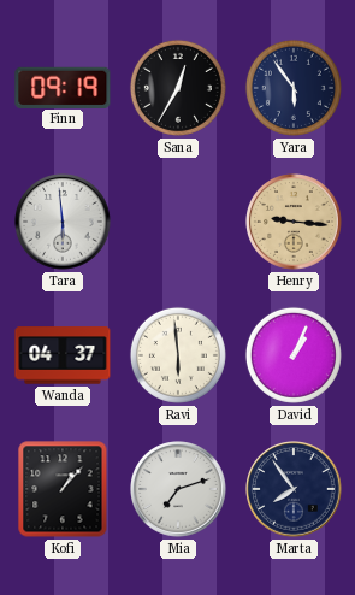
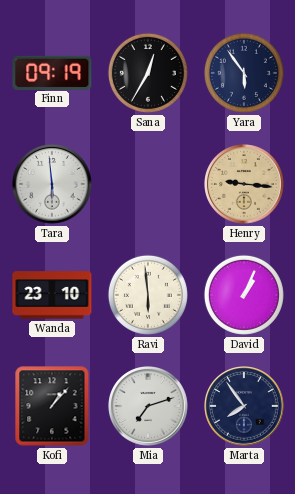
Wanda: 04:37 -> 23:10 (52, 295)
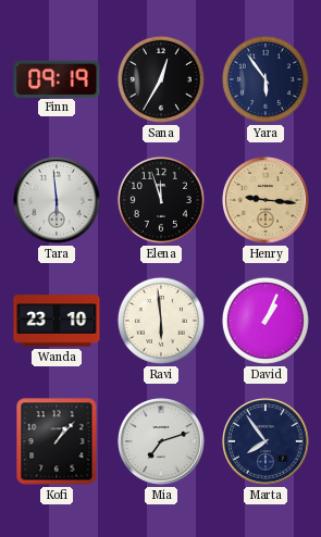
Elena: none -> 11:57 (161, 200)
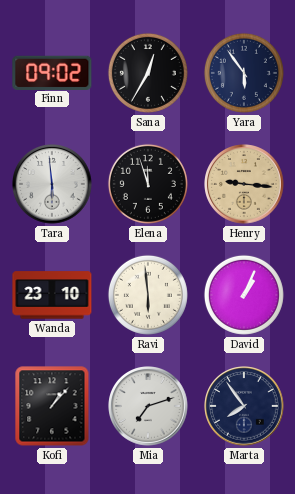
Finn: 09:19 -> 09:02 (52, 72)
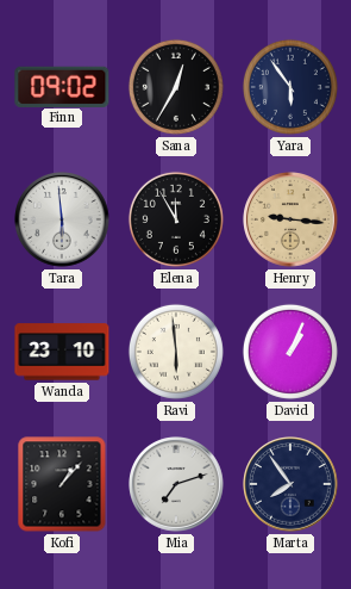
Elena: 11:57 -> 11:55 (176, 219)
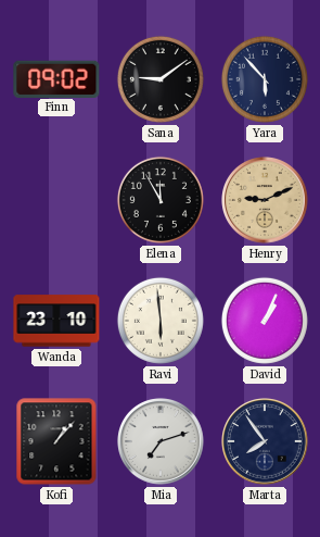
Sana: 12:35 -> 9:09 (161, 79)
Yara: 5:54 -> 5:53 (265, 79)
Tara: 5:59 -> none (62, 219)
Henry: 9:16 -> 9:11 (265, 200)
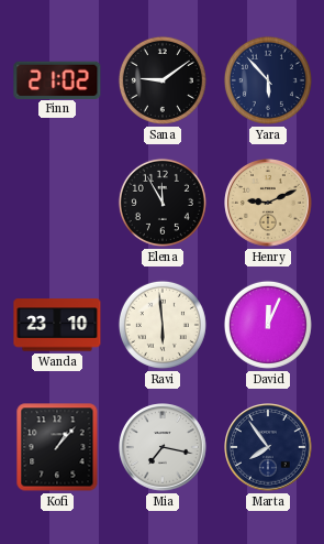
Finn: 09:02 -> 21:02 (57, 79)
David: 1:04 -> 12:04 (268, 325)
Mia: 7:12 -> 7:17 (163, 447)
